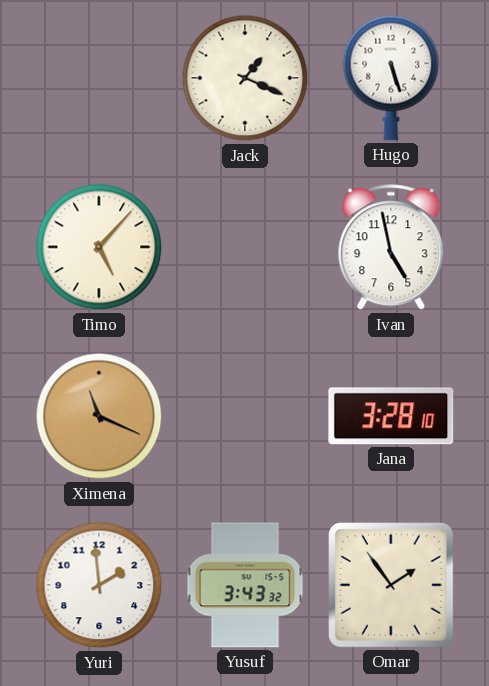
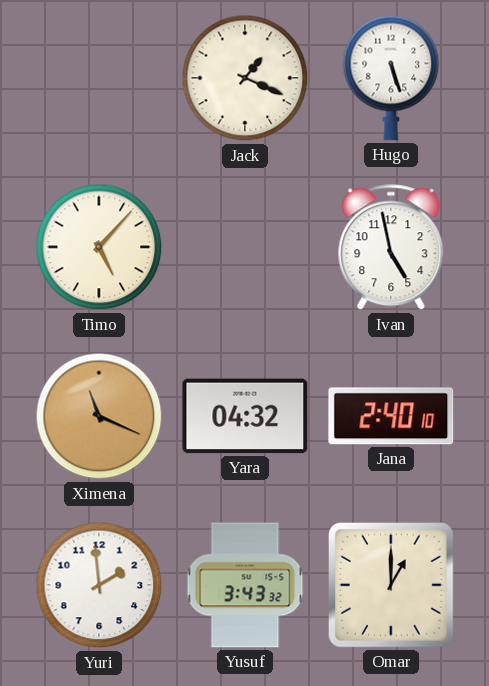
Yara: none -> 04:32 (245, 416)
Jana: 3:28 -> 2:40 (391, 416)
Omar: 1:54 -> 1:00 (392, 586)
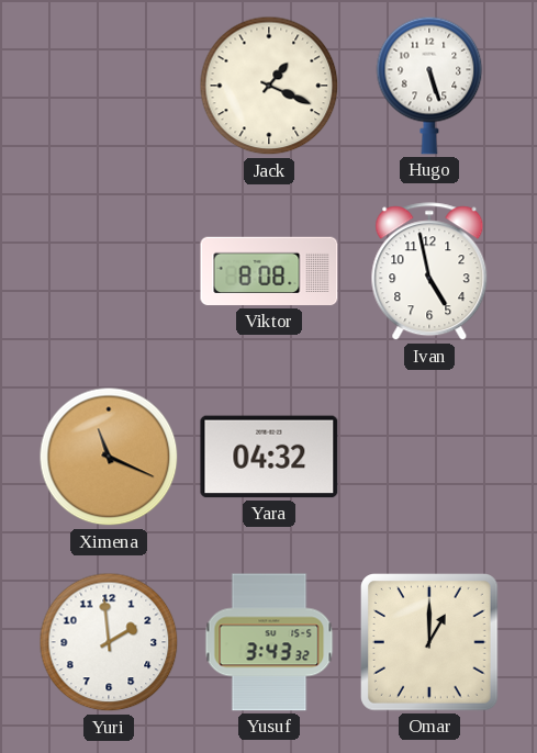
Timo: 5:07 -> none (99, 247)
Viktor: none -> 8:08 (269, 271)
Jana: 2:40 -> none (391, 416)
